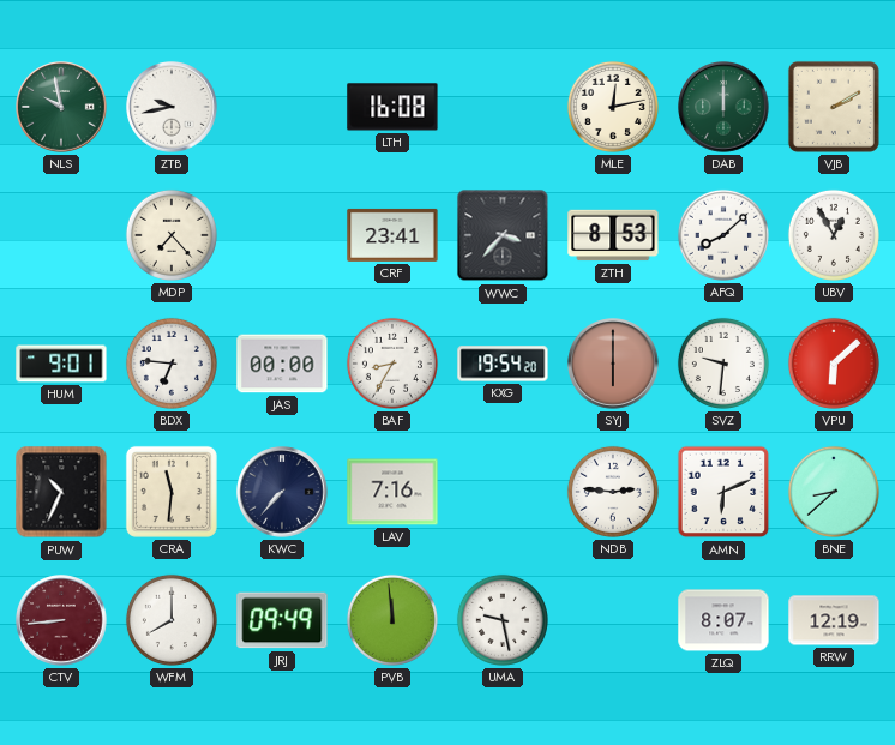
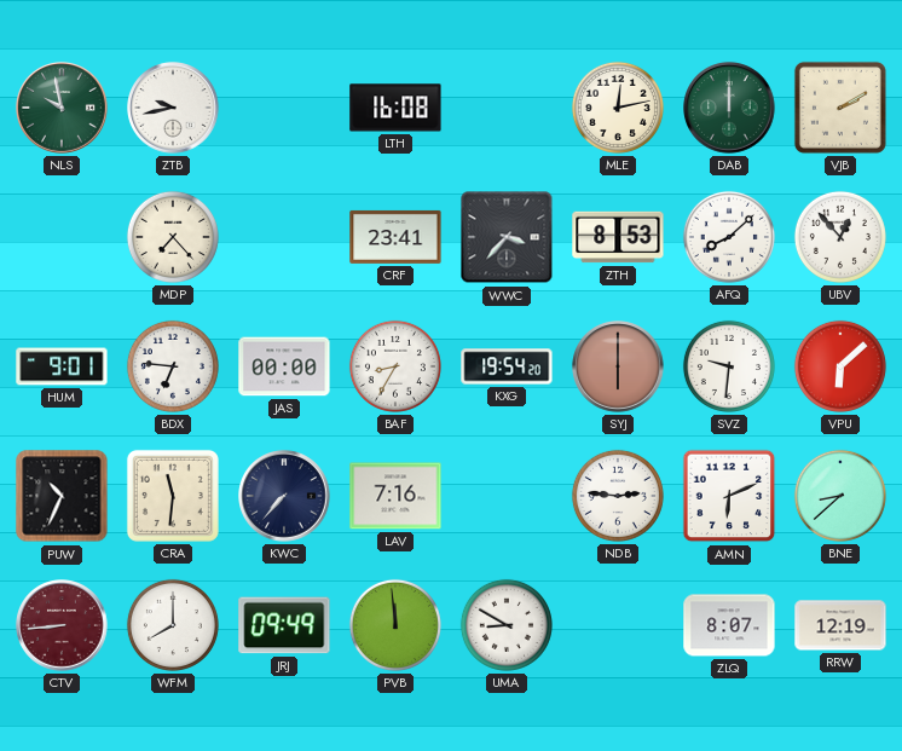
UBV: 12:55 -> 12:53 (840, 237)
UMA: 9:28 -> 8:50 (507, 625)
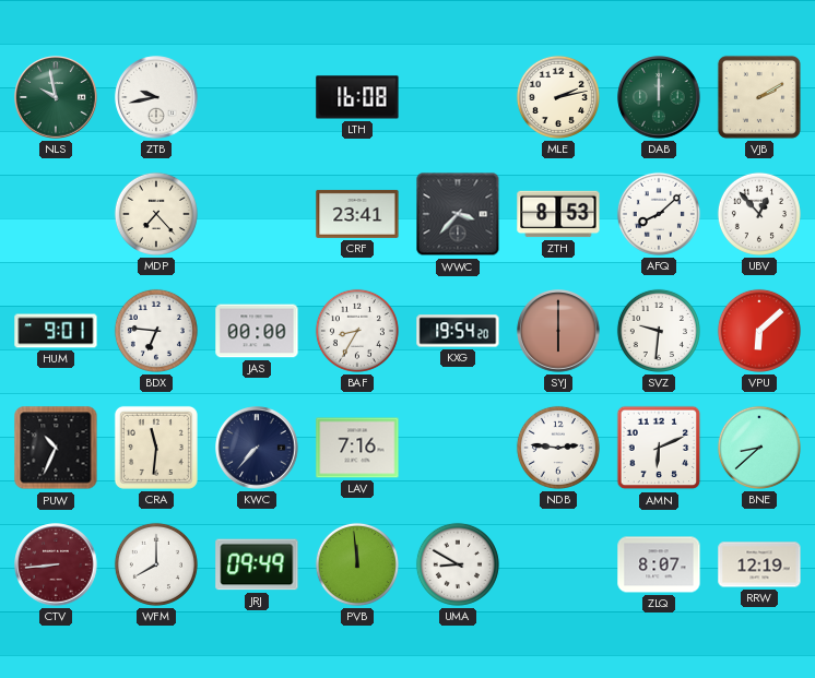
MLE: 12:13 -> 2:13 (558, 97)
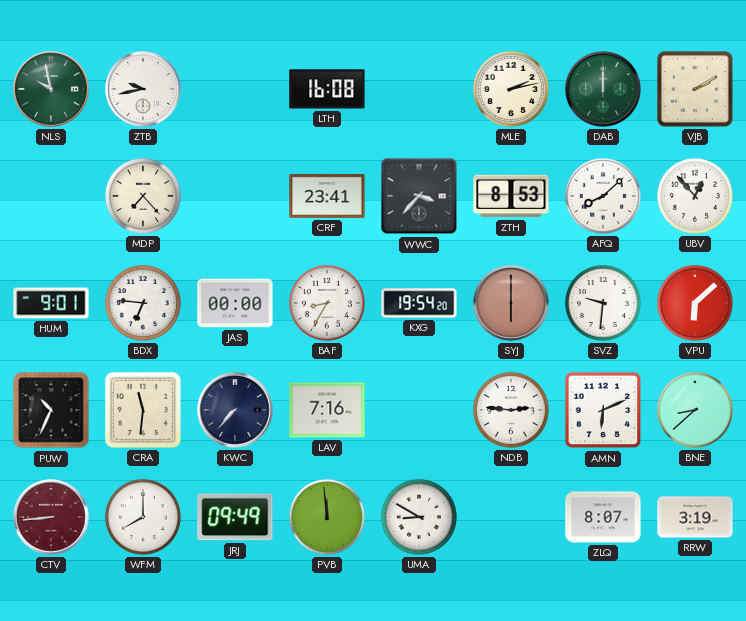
RRW: 12:19 -> 3:19 (695, 517)
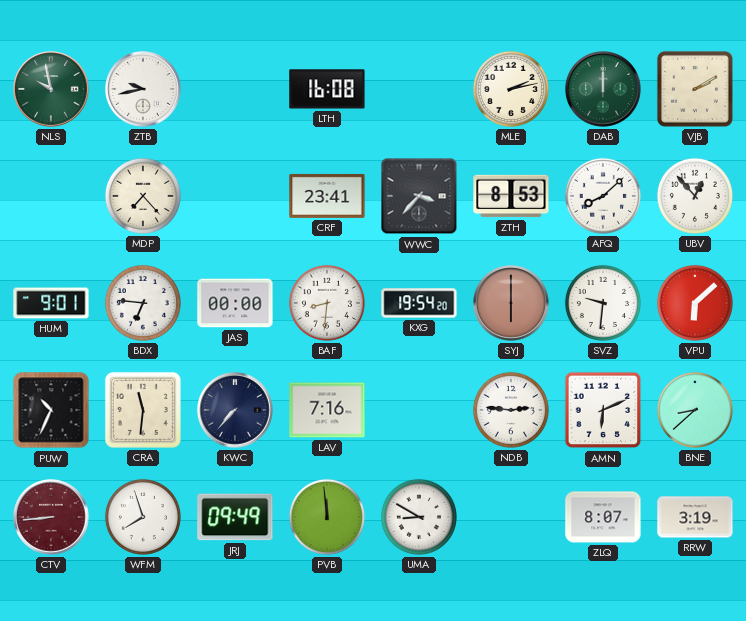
BAF: 8:35 -> 8:31 (327, 303)
WFM: 8:00 -> 7:57 (143, 517)
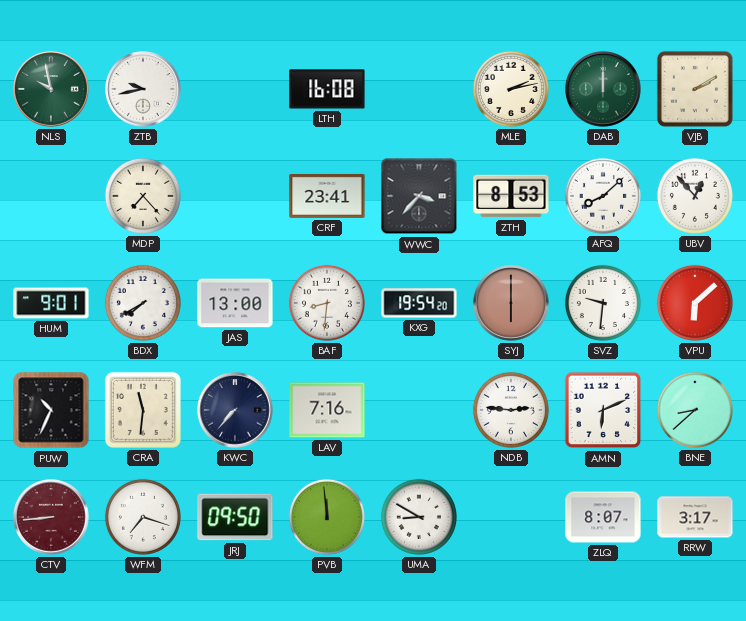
BDX: 6:46 -> 7:40 (143, 303)
JAS: 00:00 -> 13:00 (235, 303)
WFM: 7:57 -> 7:18 (143, 517)
JRJ: 09:49 -> 09:50 (235, 517)
RRW: 3:19 -> 3:17 (695, 517)
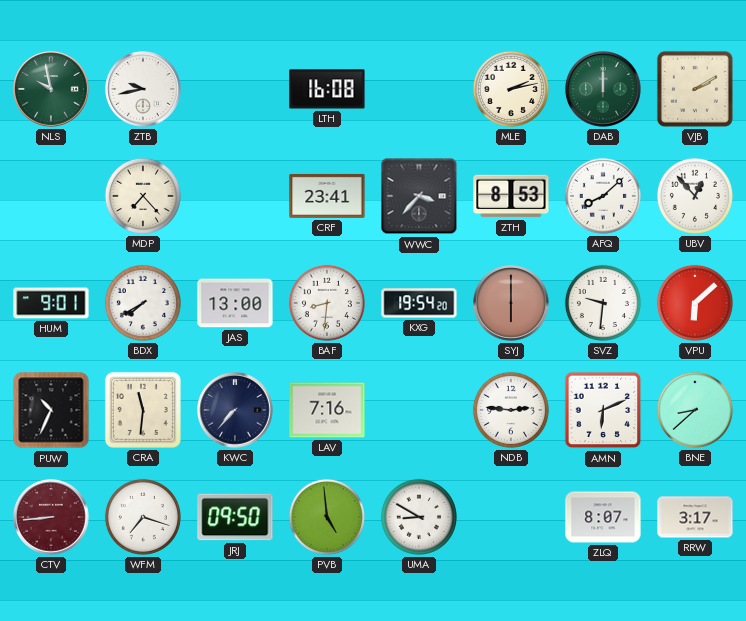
PVB: 11:59 -> 4:59 (327, 517)
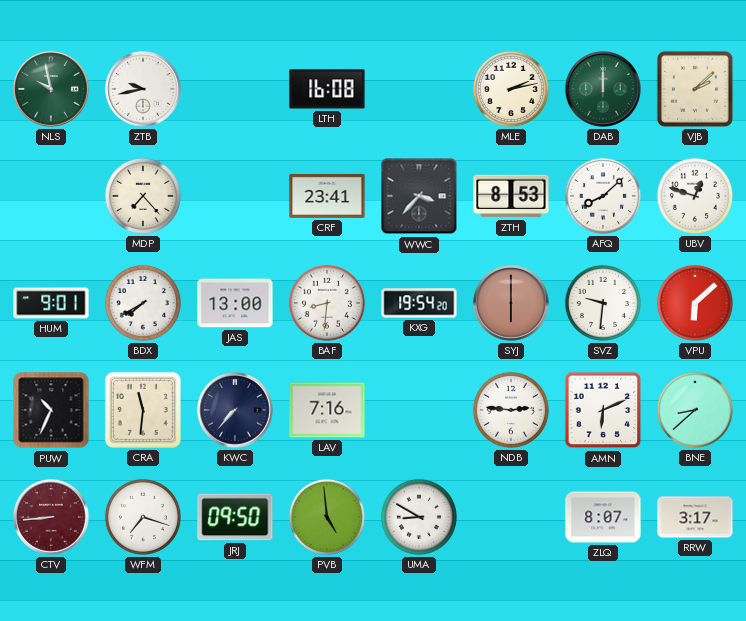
VJB: 2:10 -> 2:08 (695, 89)
UBV: 12:53 -> 12:48 (695, 196)
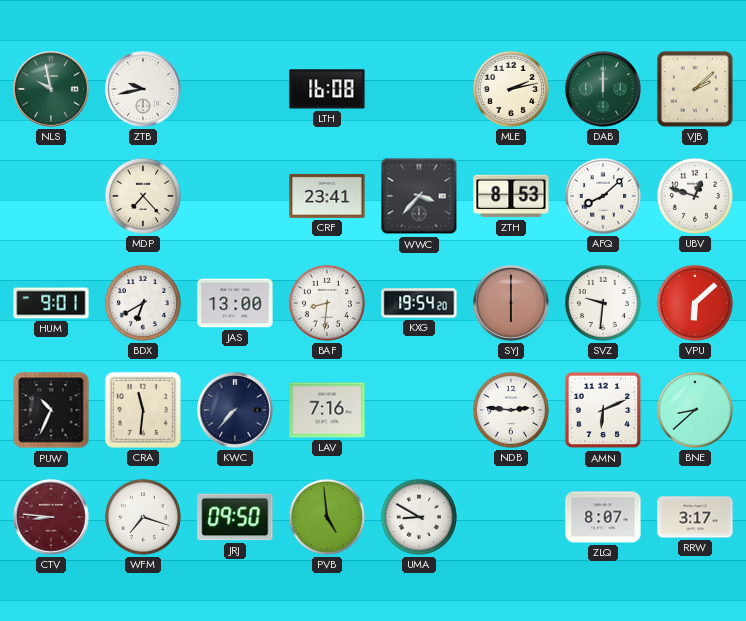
BDX: 7:40 -> 6:40 (143, 303)
CTV: 8:44 -> 8:46 (51, 517)
